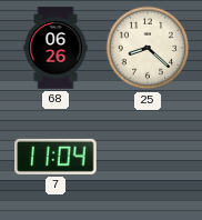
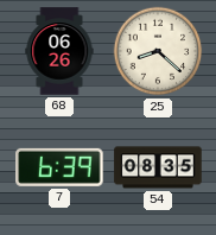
7: 11:04 -> 6:39 (59, 167)
54: none -> 08:35 (158, 167)
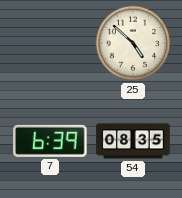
68: 06:26 -> none (59, 51)
25: 8:22 -> 4:52 (133, 43)
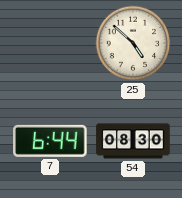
7: 6:39 -> 6:44 (50, 141)
54: 08:35 -> 08:30 (133, 141)
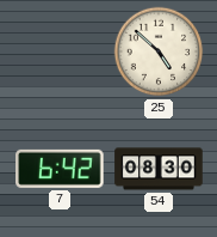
7: 6:44 -> 6:42 (60, 169)
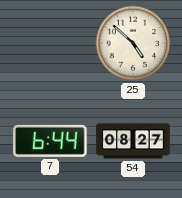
7: 6:42 -> 6:44 (50, 141)
54: 08:30 -> 08:27 (133, 141)
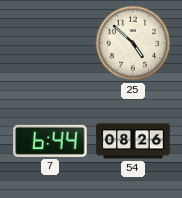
54: 08:27 -> 08:26 (133, 141)
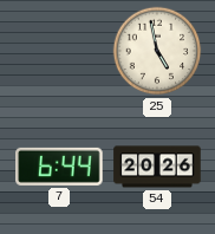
25: 4:52 -> 4:58 (157, 51)
54: 08:26 -> 20:26 (157, 167)
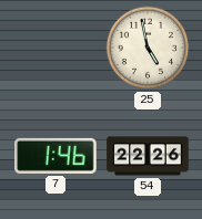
7: 6:44 -> 1:46 (55, 156)
54: 20:26 -> 22:26 (148, 156)
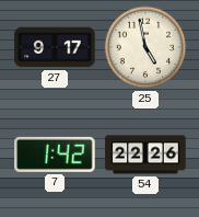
27: none -> 9:17 (55, 47)
7: 1:46 -> 1:42 (55, 155)
